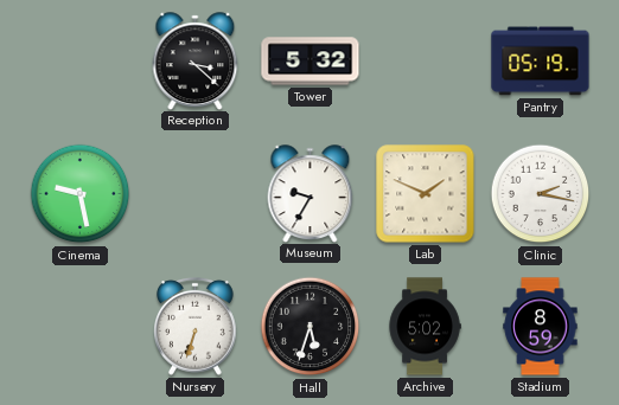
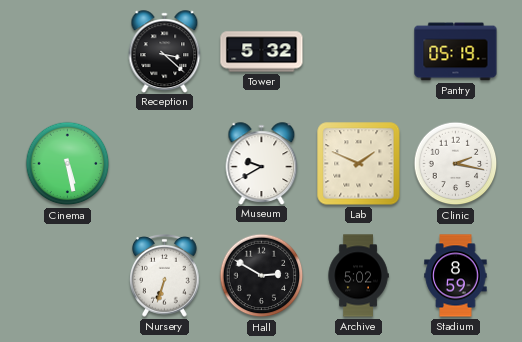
Cinema: 9:28 -> 5:28 (68, 164)
Museum: 9:35 -> 9:40 (262, 163)
Hall: 5:33 -> 2:50 (262, 276)
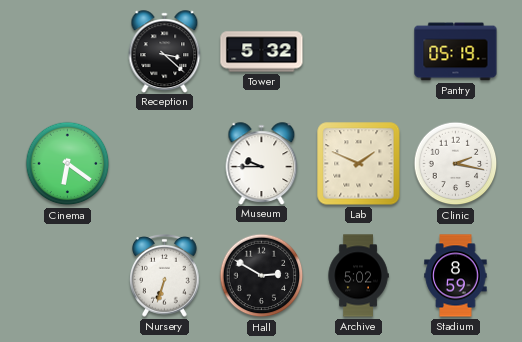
Cinema: 5:28 -> 6:21 (68, 164)
Museum: 9:40 -> 9:45 (262, 163)
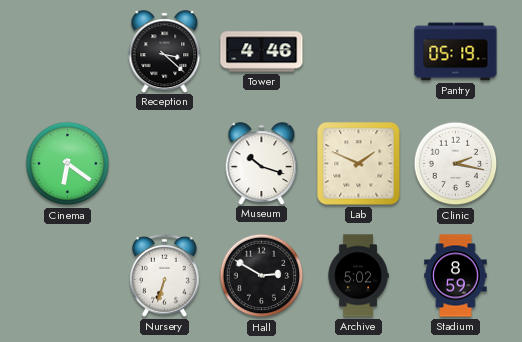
Tower: 5:32 -> 4:46 (262, 52)
Museum: 9:45 -> 10:18 (262, 163)
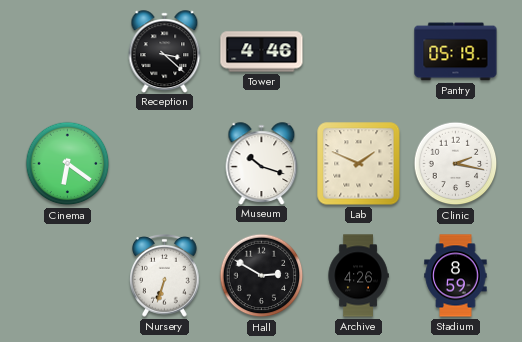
Archive: 5:02 -> 4:26 (358, 276)
